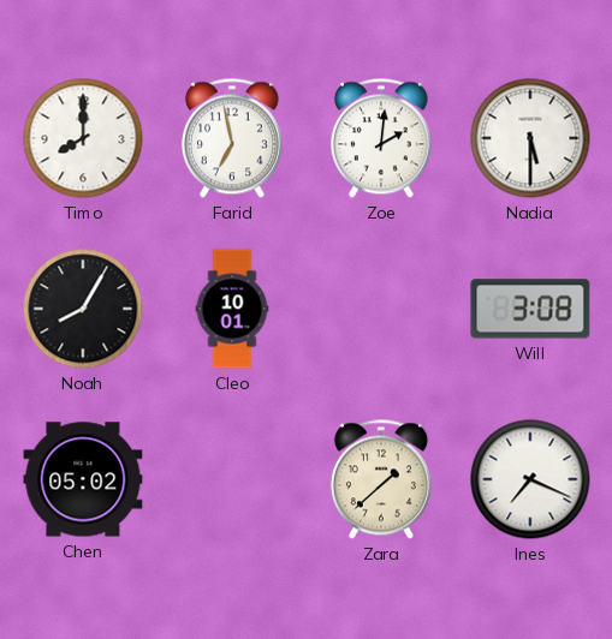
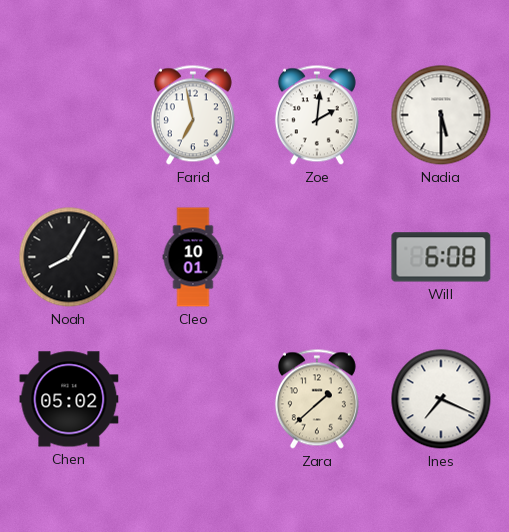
Timo: 8:00 -> none (83, 138)
Will: 3:08 -> 6:08 (441, 257)
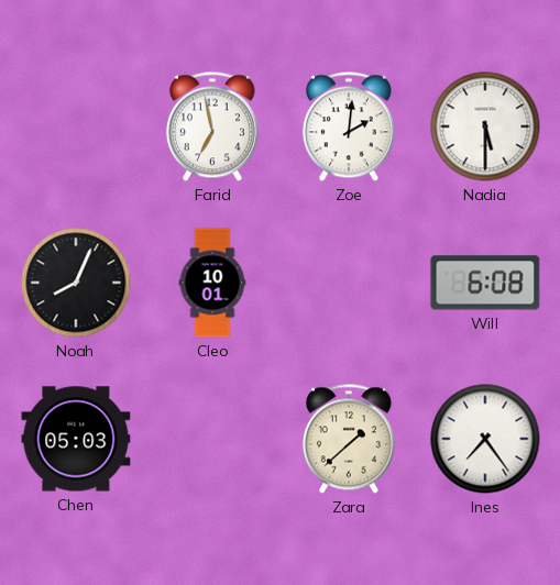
Noah: 8:05 -> 8:04 (76, 283)
Chen: 05:02 -> 05:03 (76, 439)
Ines: 7:19 -> 7:24 (485, 439)
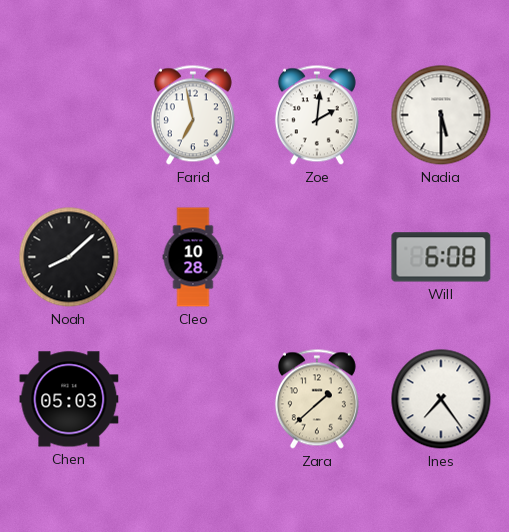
Noah: 8:04 -> 8:08 (69, 257)
Cleo: 10:01 -> 10:28 (193, 257)
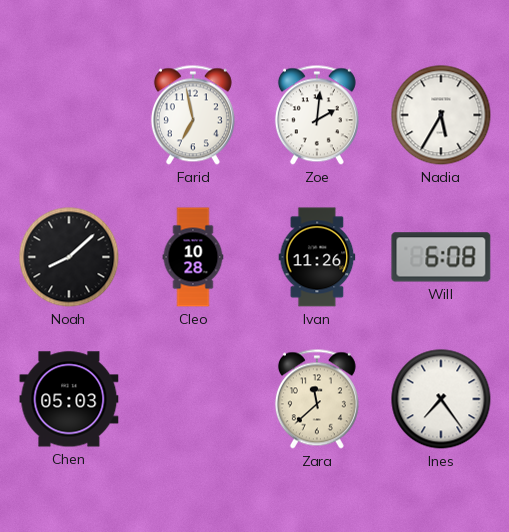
Nadia: 5:30 -> 5:35 (441, 115)
Ivan: none -> 11:26 (317, 257)
Zara: 1:38 -> 11:38 (317, 399)
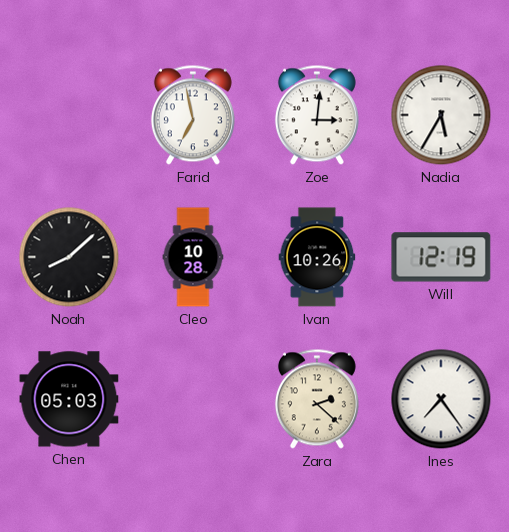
Zoe: 2:01 -> 3:01 (317, 115)
Ivan: 11:26 -> 10:26 (317, 257)
Will: 6:08 -> 12:19 (441, 257)
Zara: 11:38 -> 2:22 (317, 399)
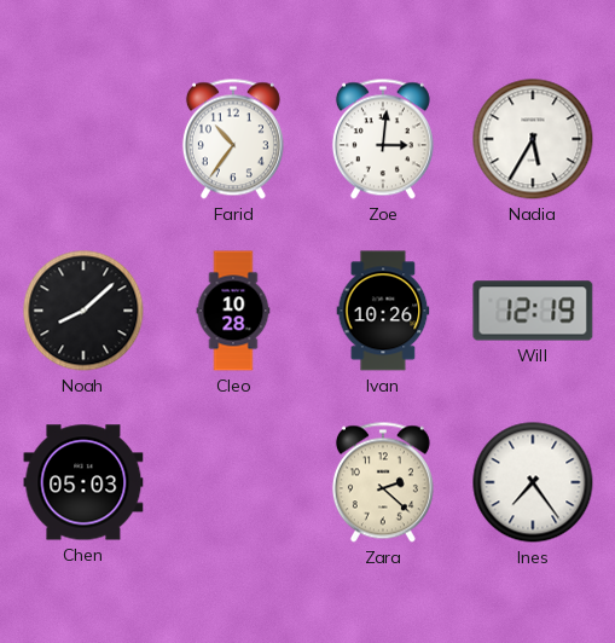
Farid: 6:58 -> 10:36 (233, 139)
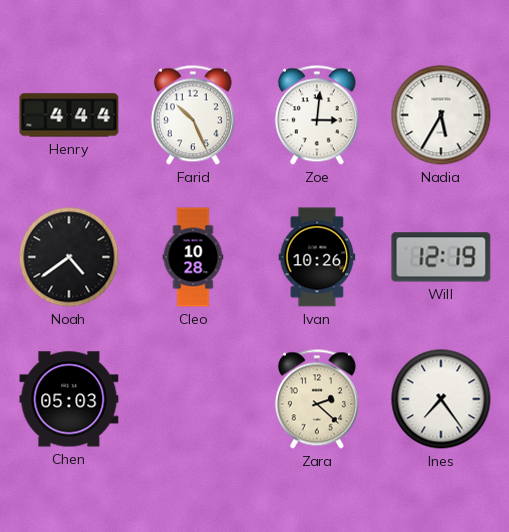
Henry: none -> 4:44 (69, 115)
Farid: 10:36 -> 10:26 (193, 115)
Noah: 8:08 -> 4:39 (69, 257)
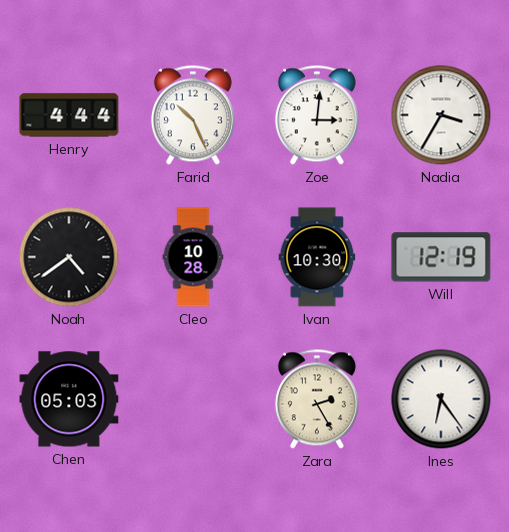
Nadia: 5:35 -> 3:35 (441, 115)
Ivan: 10:26 -> 10:30 (317, 257)
Zara: 2:22 -> 2:25 (317, 399)
Ines: 7:24 -> 6:24 (441, 399)
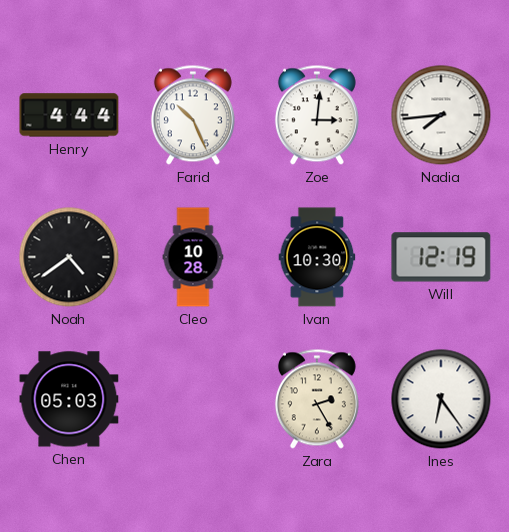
Nadia: 3:35 -> 7:44 (441, 115)
